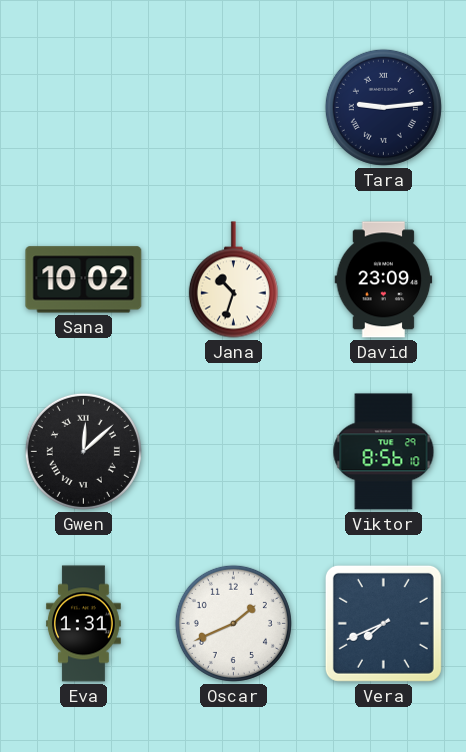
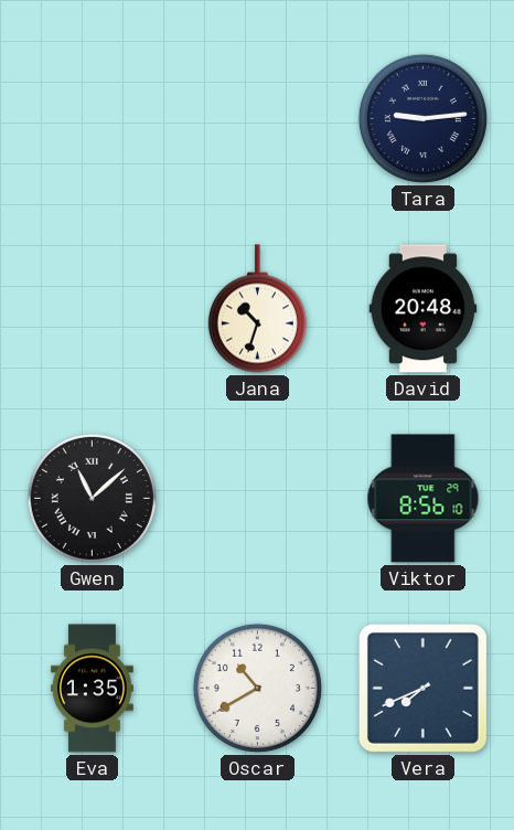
Sana: 10:02 -> none (84, 280)
David: 23:09 -> 20:48 (424, 309)
Gwen: 12:08 -> 11:08 (92, 498)
Eva: 1:31 -> 1:35 (92, 689)
Oscar: 1:41 -> 10:40 (257, 688)
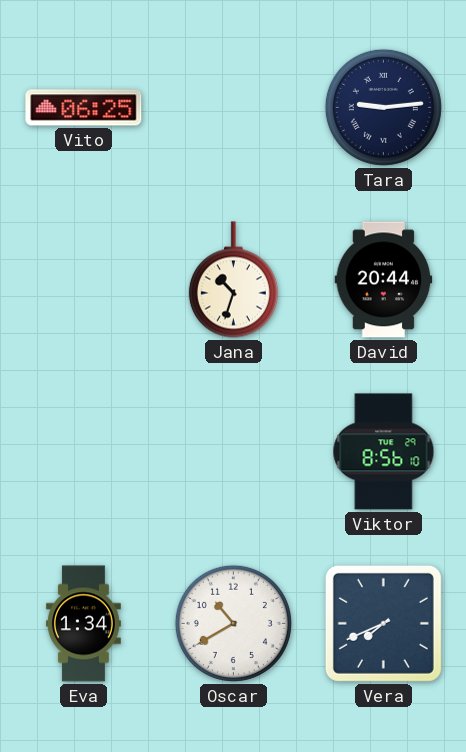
Vito: none -> 06:25 (84, 108)
David: 20:48 -> 20:44 (384, 280)
Gwen: 11:08 -> none (92, 498)
Eva: 1:35 -> 1:34 (83, 624)
